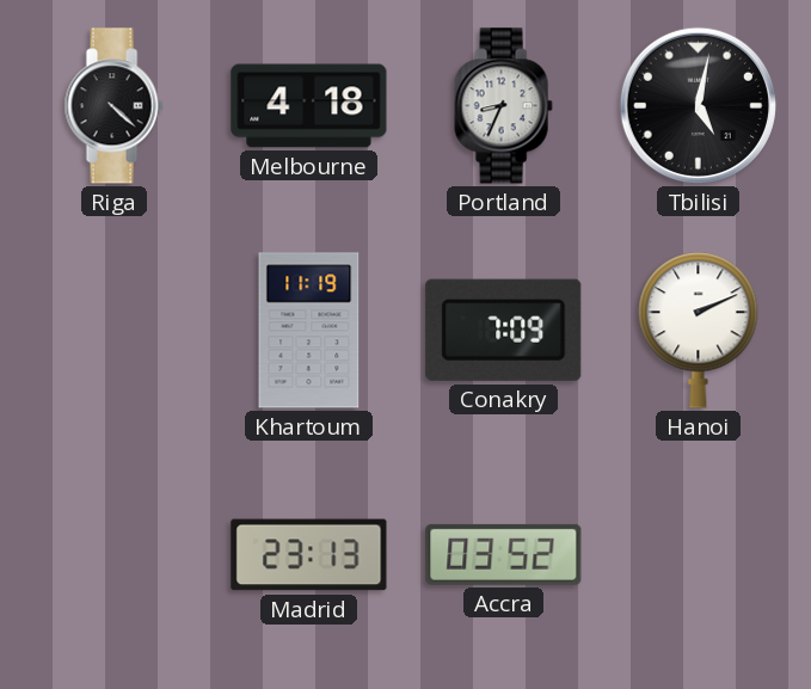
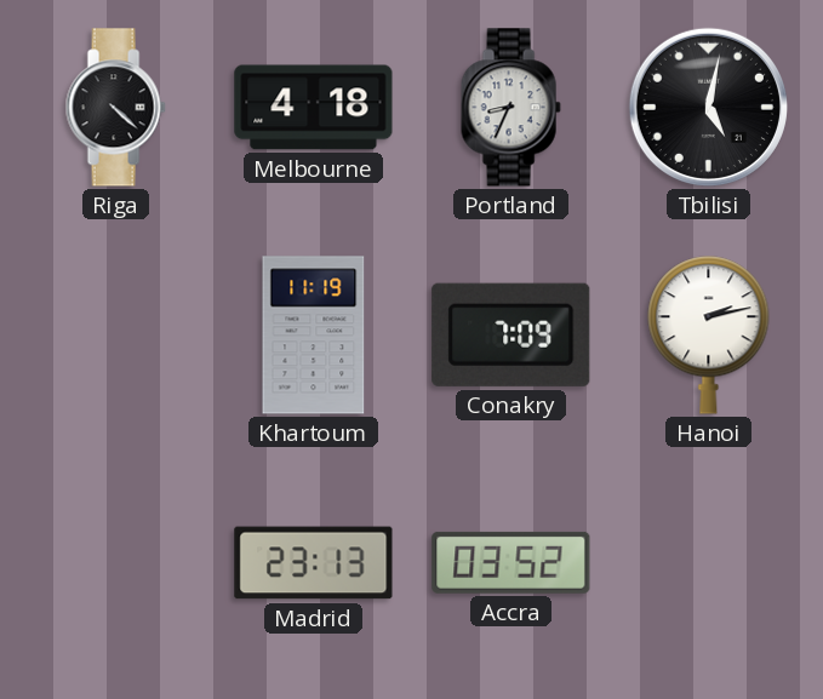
Hanoi: 2:11 -> 2:13 (709, 336)
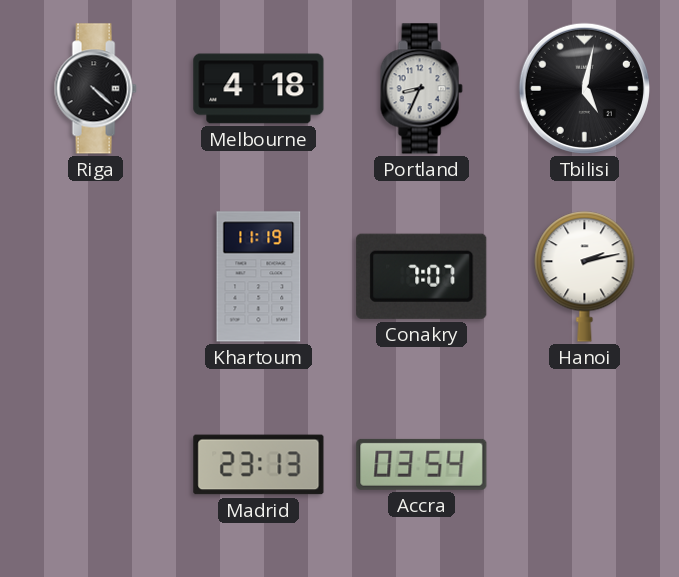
Conakry: 7:09 -> 7:07 (422, 276)
Accra: 03:52 -> 03:54 (422, 464)
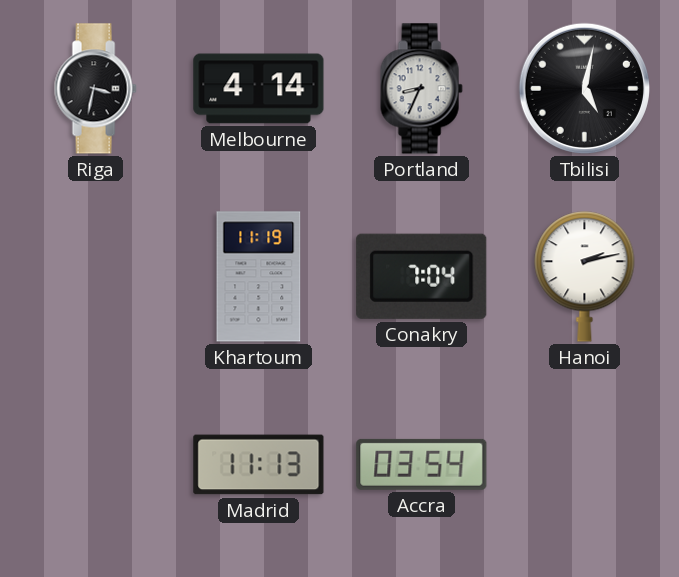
Riga: 4:22 -> 3:32 (95, 89)
Melbourne: 4:18 -> 4:14 (259, 89)
Conakry: 7:07 -> 7:04 (422, 276)
Madrid: 23:13 -> 11:13 (259, 465)
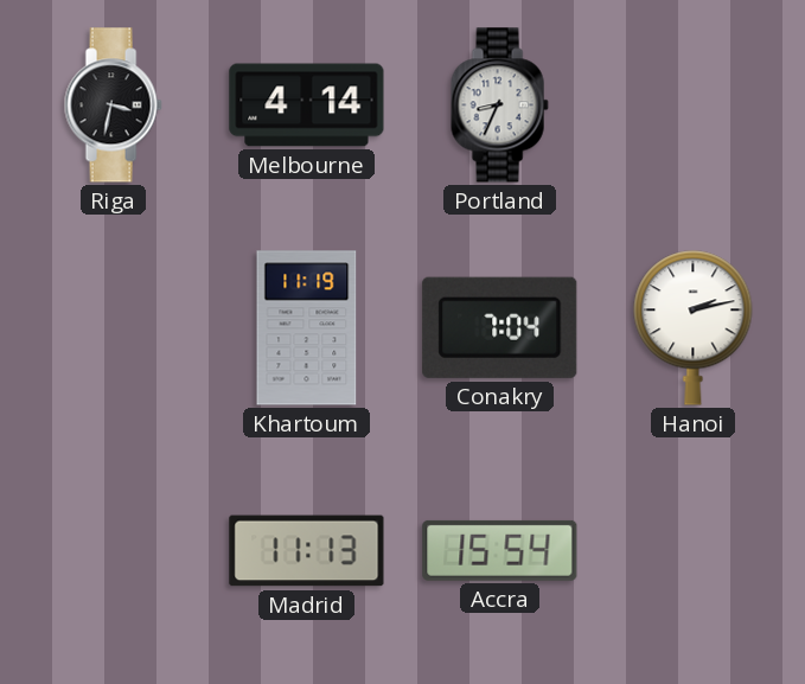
Tbilisi: 5:02 -> none (584, 88)
Accra: 03:54 -> 15:54 (500, 550)
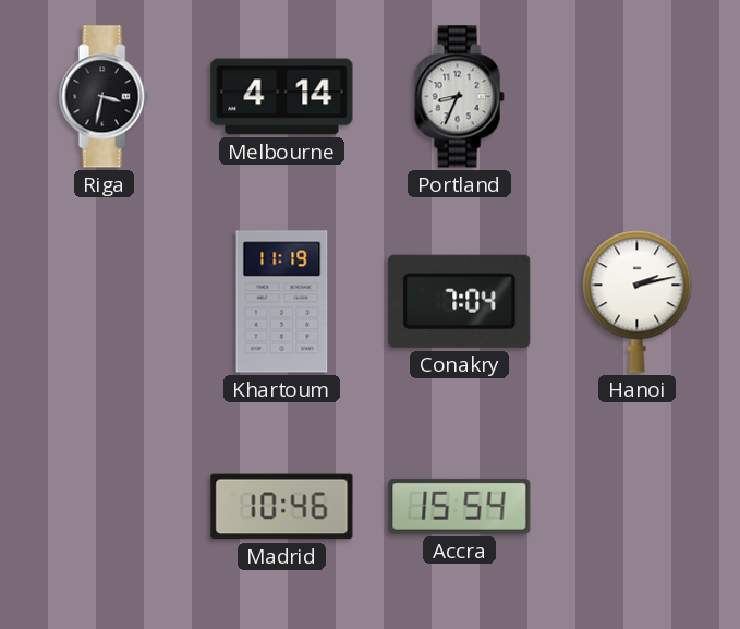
Madrid: 11:13 -> 10:46 (282, 507)
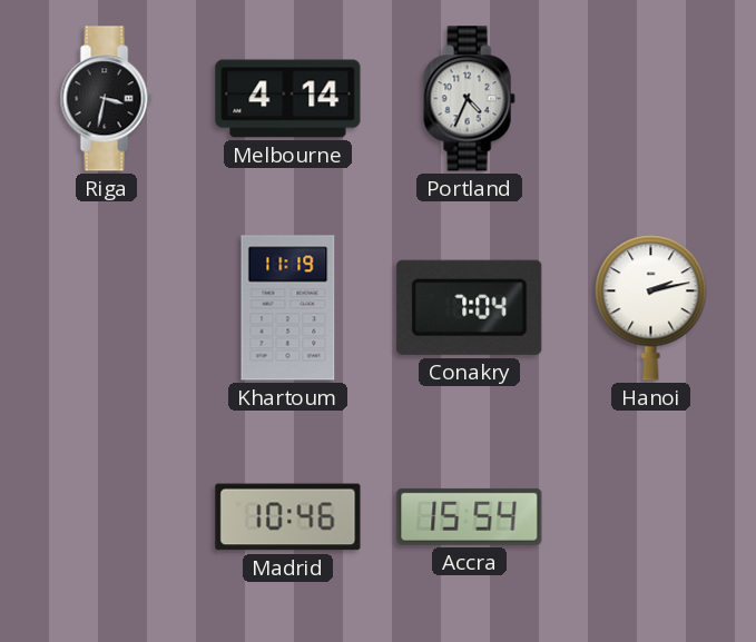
Portland: 8:34 -> 4:34 (469, 99)
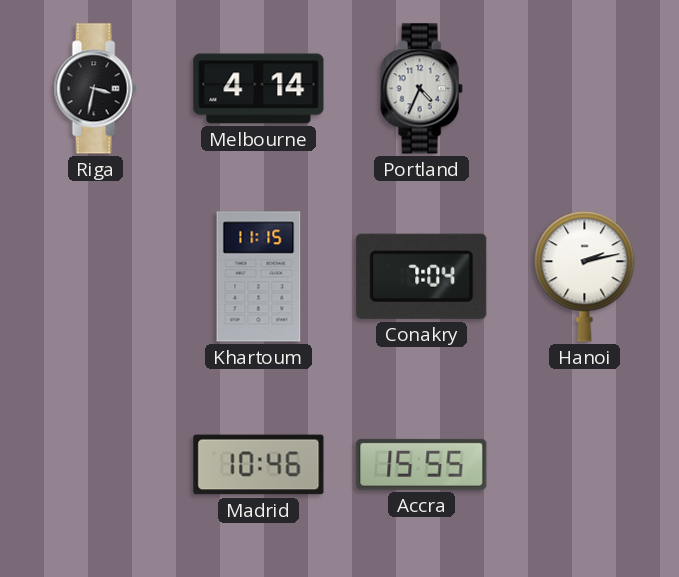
Khartoum: 11:19 -> 11:15 (259, 277)
Accra: 15:54 -> 15:55 (422, 464)
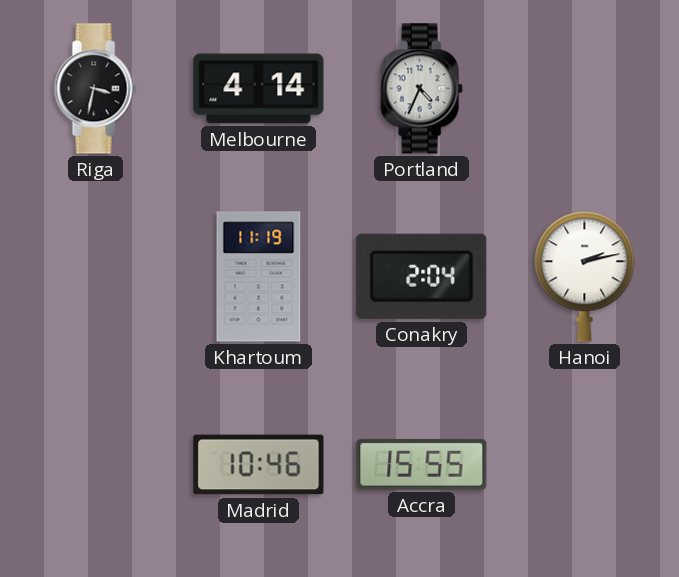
Khartoum: 11:15 -> 11:19 (259, 277)
Conakry: 7:04 -> 2:04 (422, 276)
